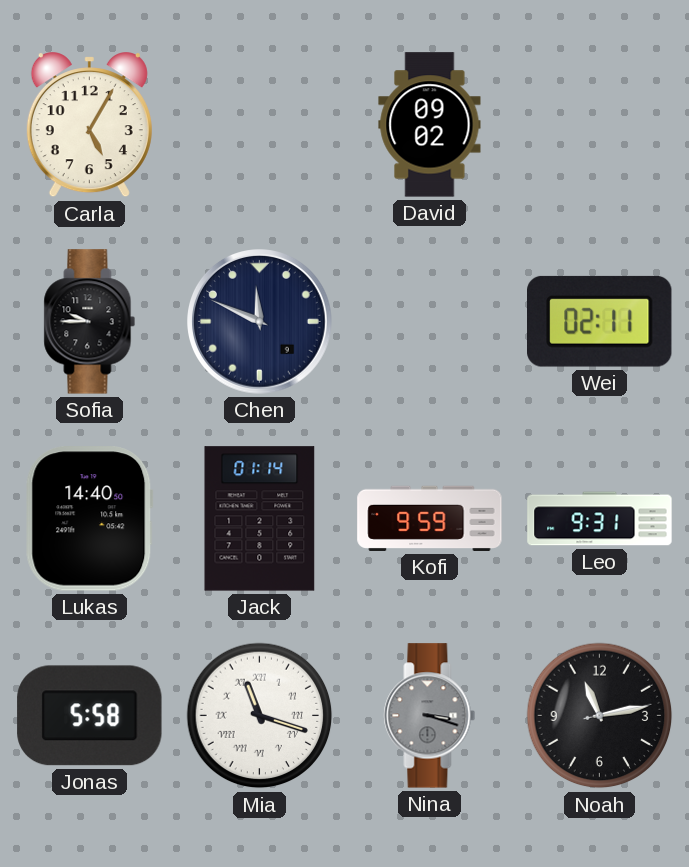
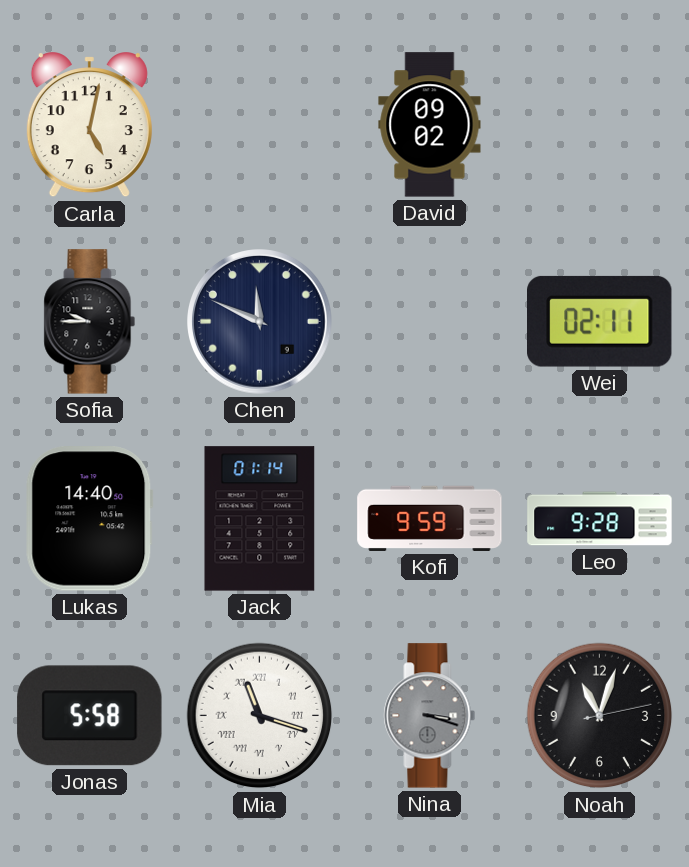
Carla: 5:05 -> 5:02 (89, 125)
Leo: 9:31 -> 9:28 (600, 519)
Noah: 11:13 -> 11:03 (600, 716)
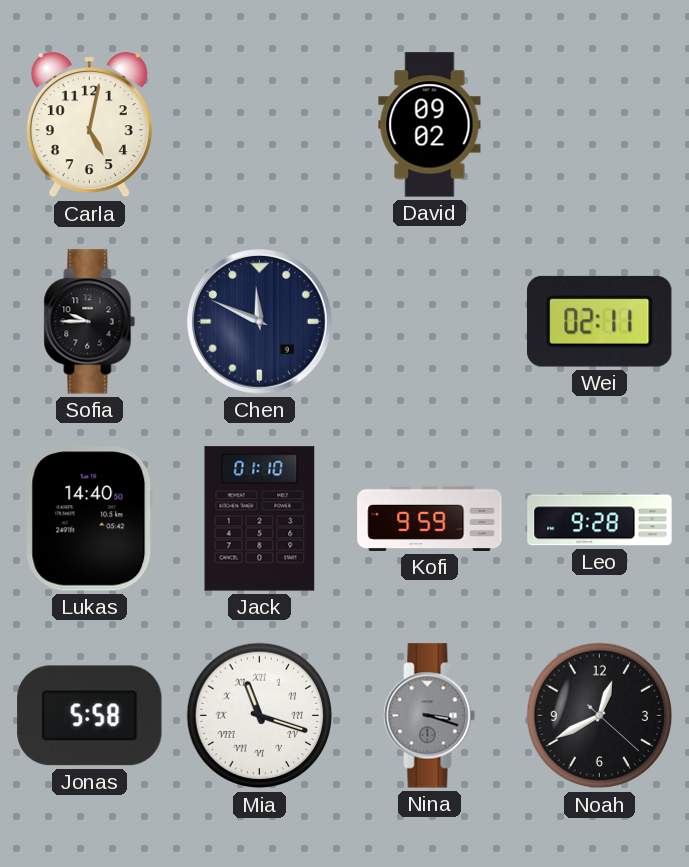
Jack: 01:14 -> 01:10 (260, 519)
Noah: 11:03 -> 12:40 (600, 716)
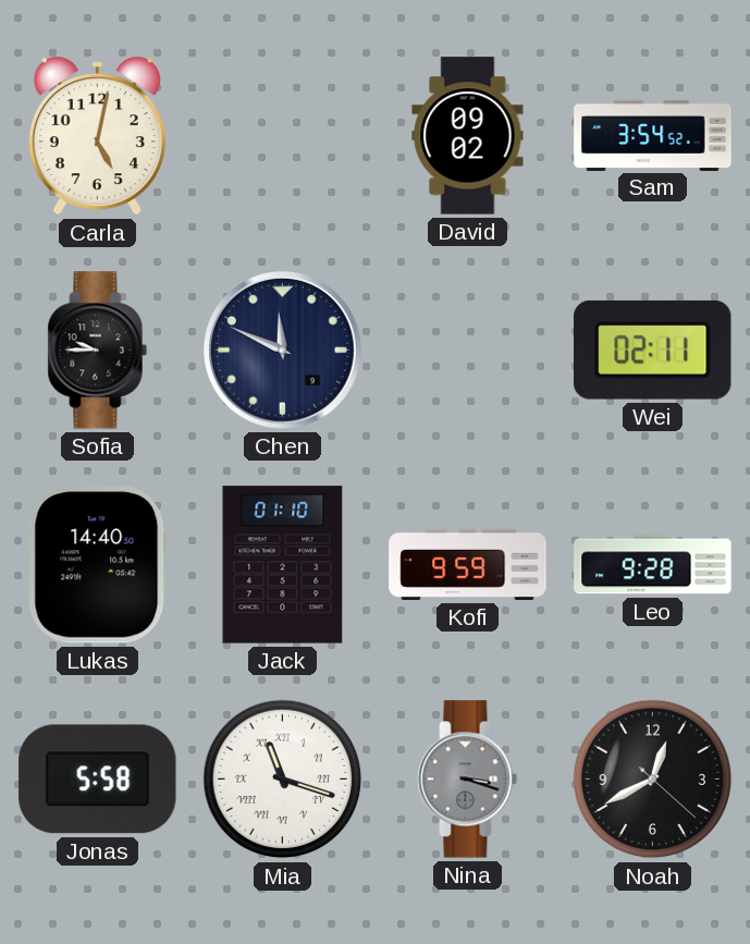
Sam: none -> 3:54 (653, 135)
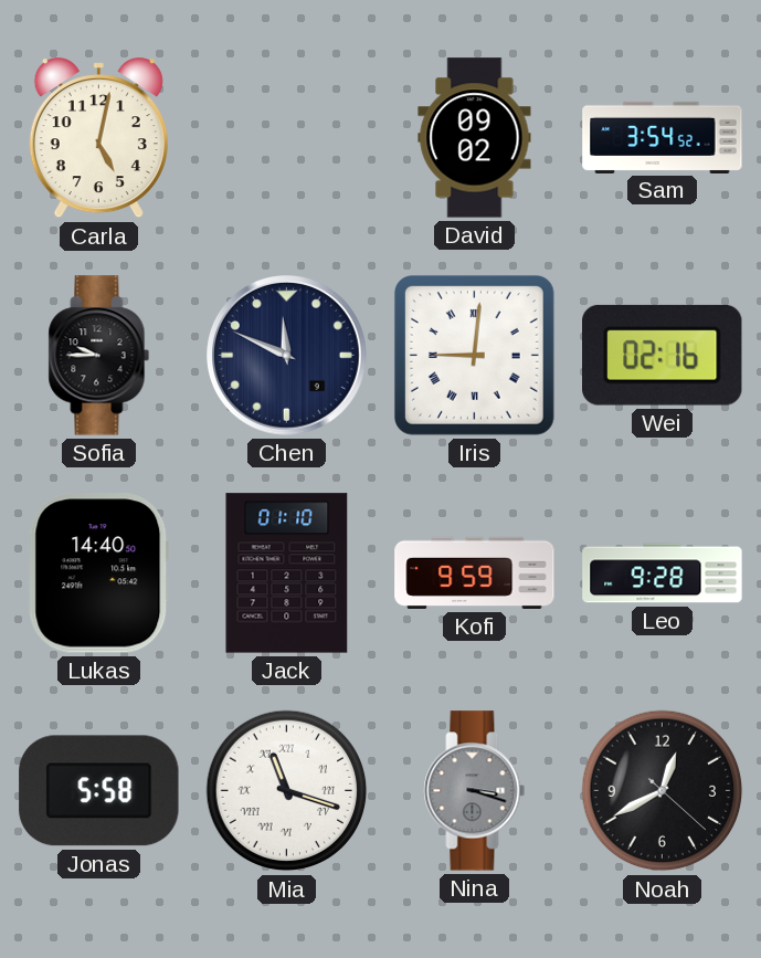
Iris: none -> 9:01 (474, 355)
Wei: 02:11 -> 02:16 (663, 355)
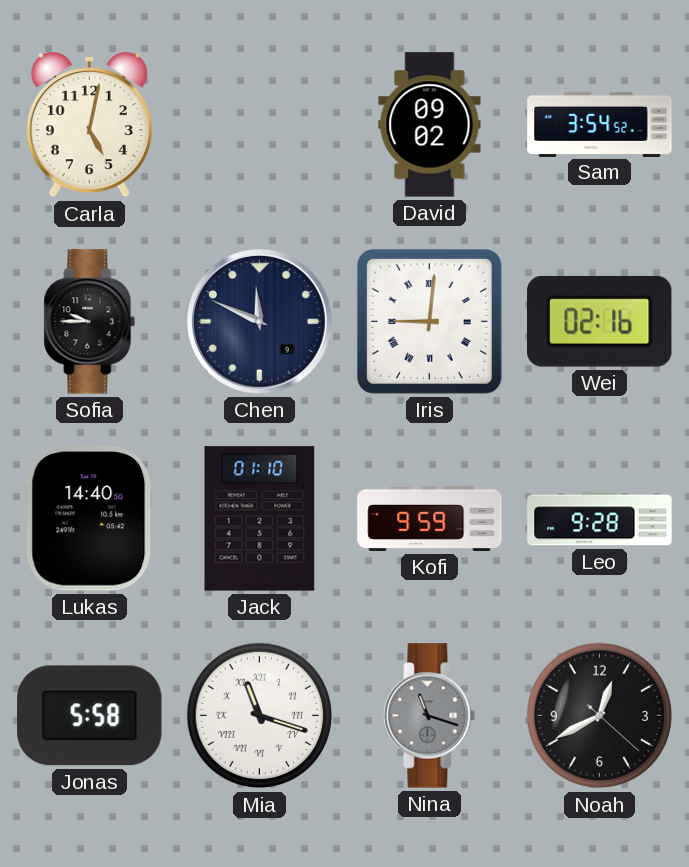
Nina: 3:18 -> 11:18 (430, 716)
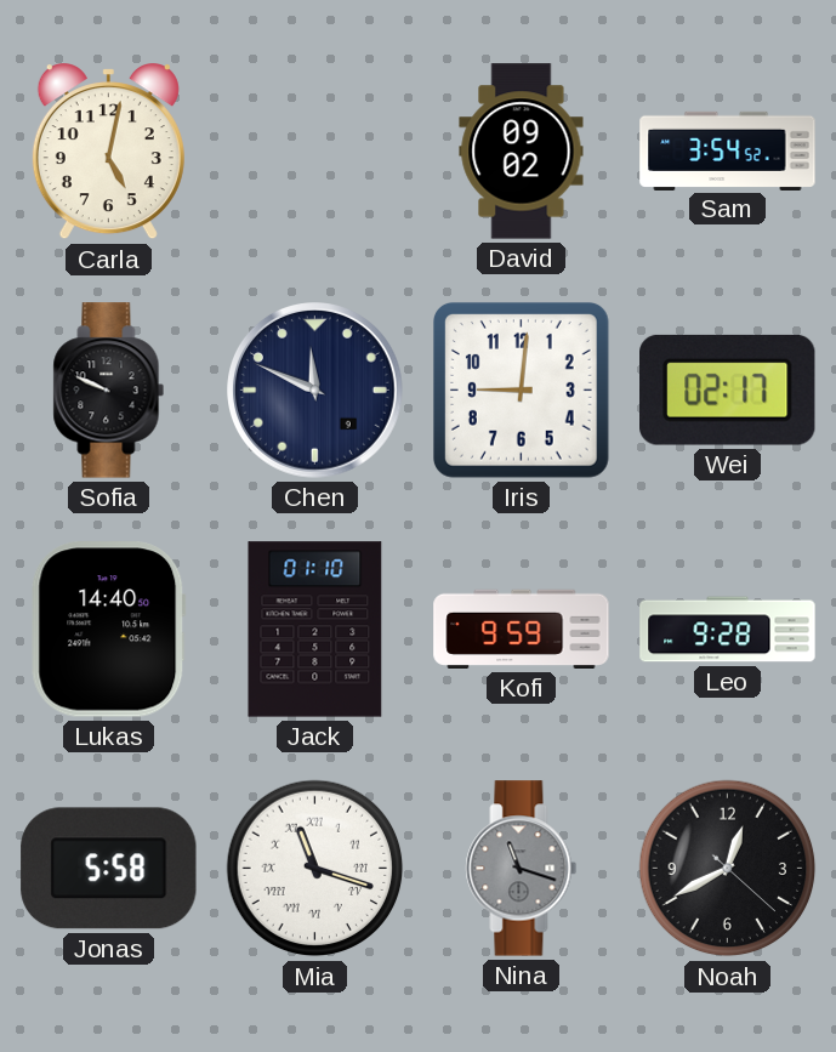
Sofia: 9:45 -> 9:49 (109, 391)
Iris numerals: Roman -> Arabic (521, 389)
Wei: 02:16 -> 02:17 (728, 389)
